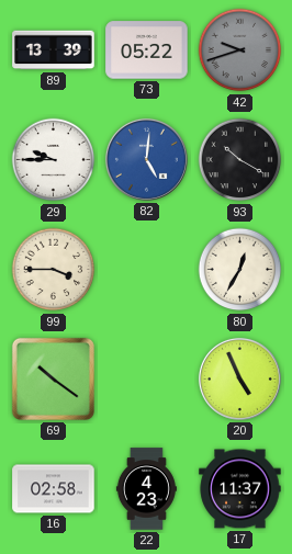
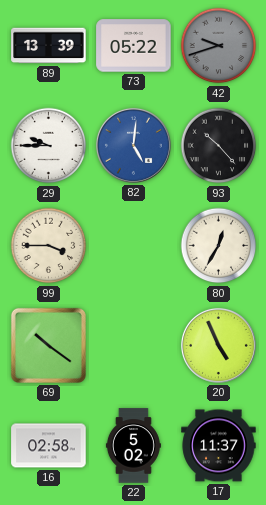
93: 10:20 -> 10:23 (219, 146)
22: 4:23 -> 5:02 (133, 446)
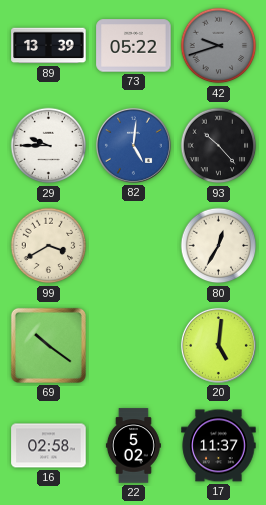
99: 3:45 -> 3:40 (49, 246)
20: 4:56 -> 5:01 (218, 345)
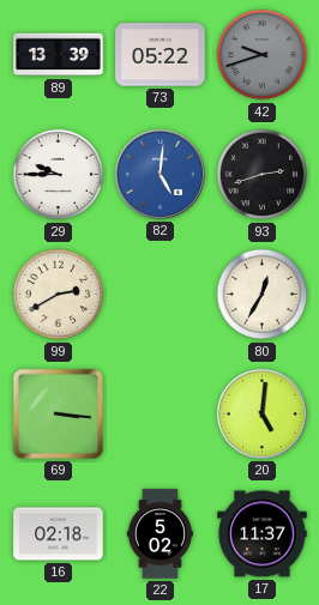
93: 10:23 -> 2:42 (263, 175)
99: 3:40 -> 2:40 (59, 295)
69: 10:21 -> 3:16 (58, 413)
16: 02:58 -> 02:18 (59, 534)
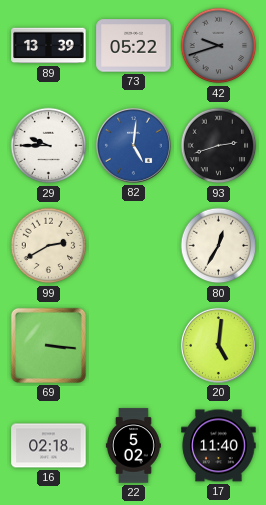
17: 11:37 -> 11:40 (219, 446)
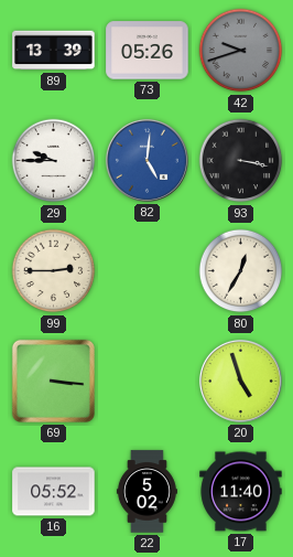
73: 05:22 -> 05:26 (148, 51)
93: 2:42 -> 3:17 (241, 161)
99: 2:40 -> 2:45 (54, 271)
20: 5:01 -> 4:57 (240, 381)
16: 02:18 -> 05:52 (54, 492)
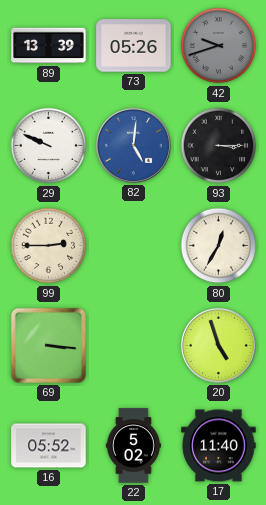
29: 9:45 -> 9:49 (49, 146)
93: 3:17 -> 3:15 (219, 146)
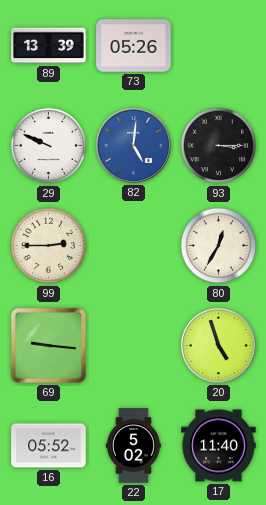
42: 9:42 -> none (219, 46)
69: 3:16 -> 9:16 (48, 345)
